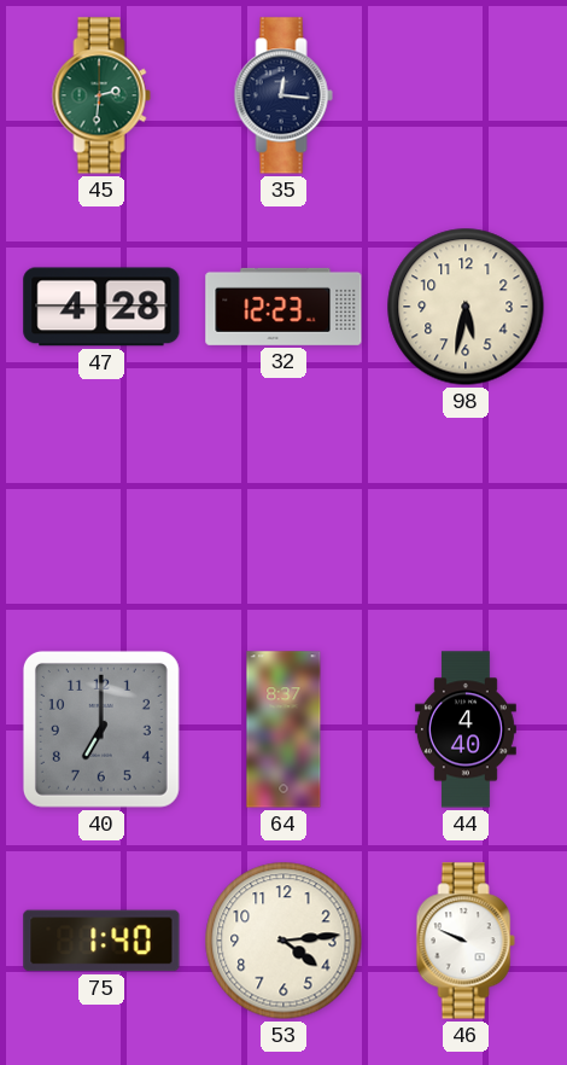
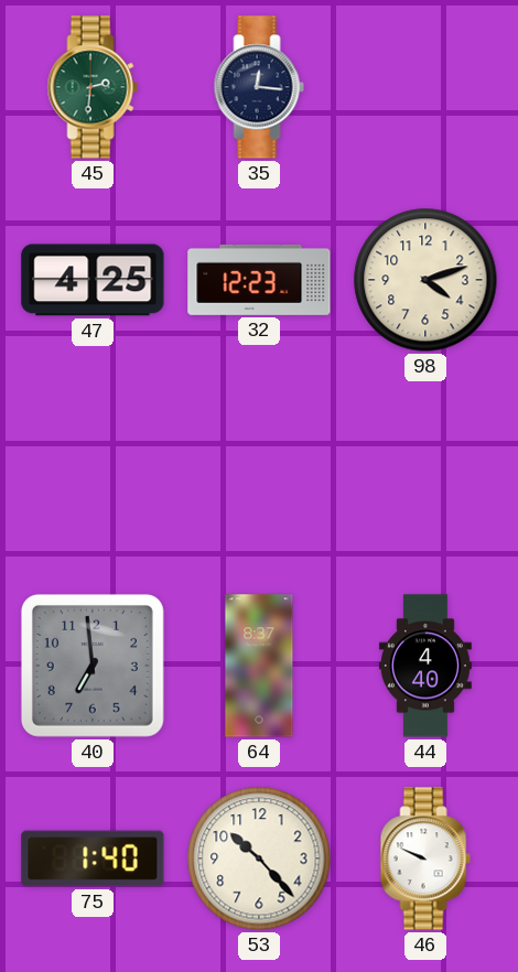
47: 4:28 -> 4:25 (93, 280)
98: 5:32 -> 4:12 (425, 280)
40: 7:00 -> 6:59 (93, 666)
53: 4:14 -> 10:23 (259, 858)
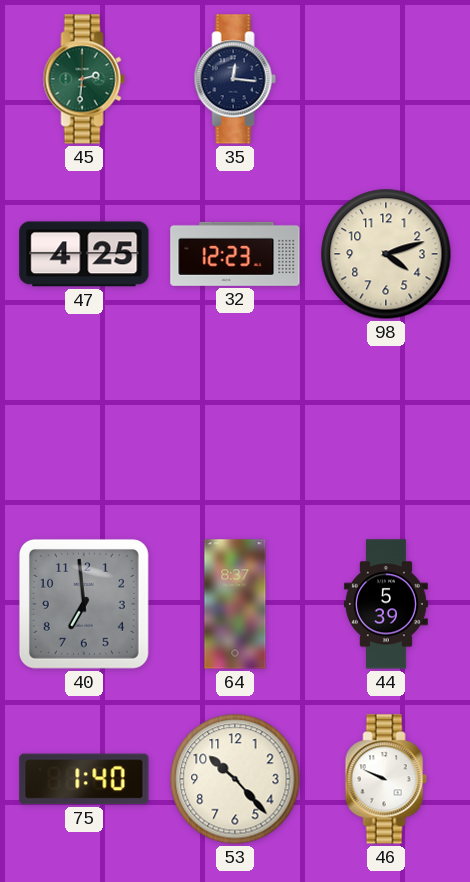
44: 4:40 -> 5:39 (386, 604)
